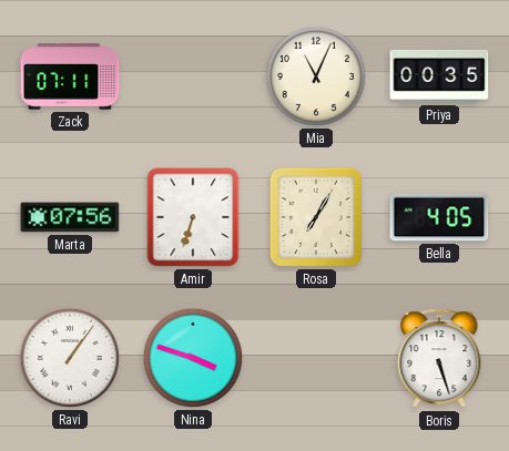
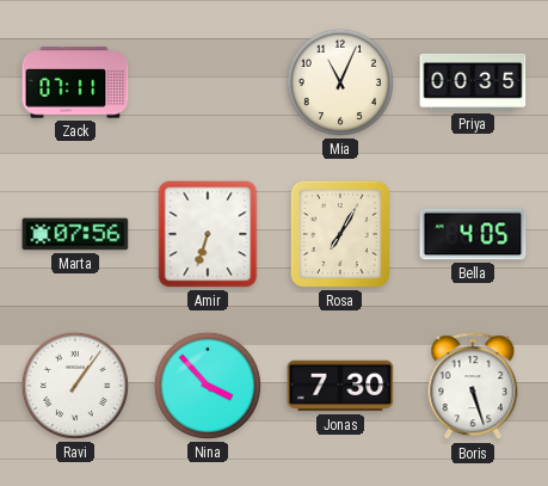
Nina: 3:48 -> 3:53 (208, 386)
Jonas: none -> 7:30 (340, 386)
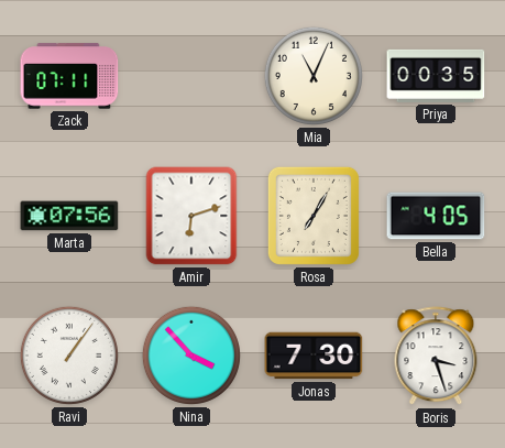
Amir: 6:33 -> 6:12 (191, 216)
Boris: 5:27 -> 3:27 (436, 357)
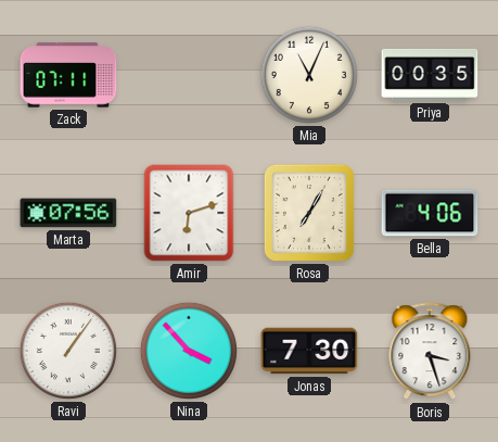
Bella: 4:05 -> 4:06 (430, 213)
